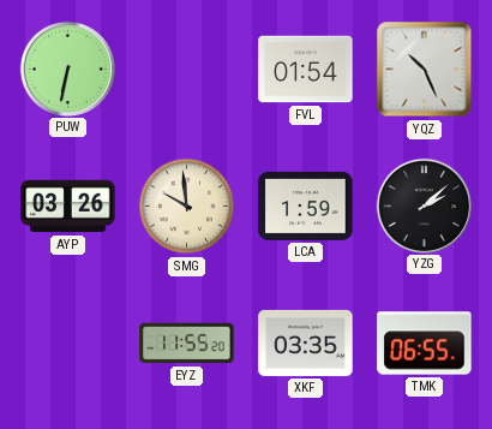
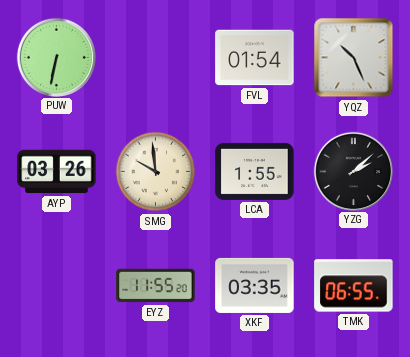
LCA: 1:59 -> 1:55 (255, 171)
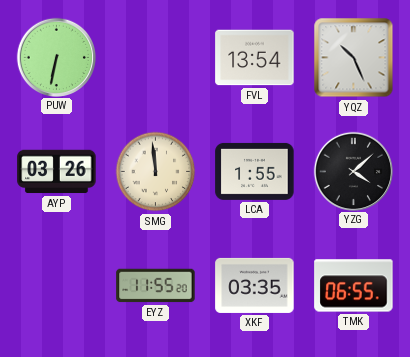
FVL: 01:54 -> 13:54 (255, 58)
SMG: 9:59 -> 11:59 (156, 172)
YZG: 2:08 -> 4:08 (353, 171)
